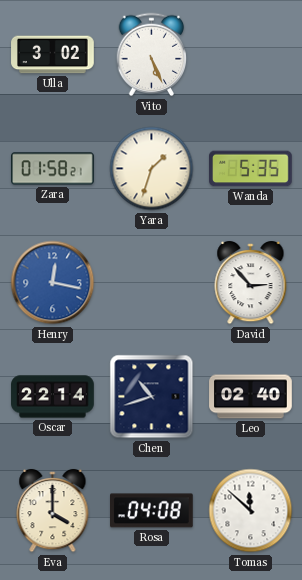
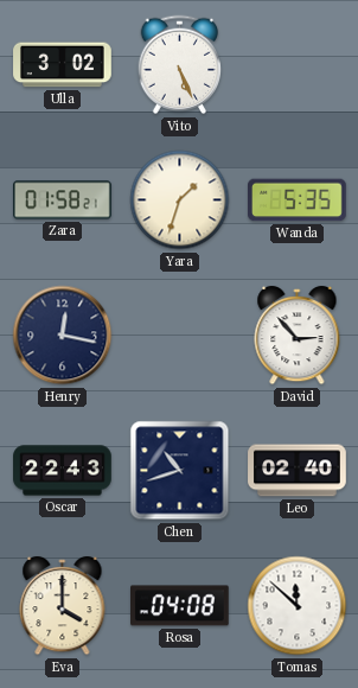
Henry dial: blue -> navy (63, 336)
Oscar: 22:14 -> 22:43 (63, 471)
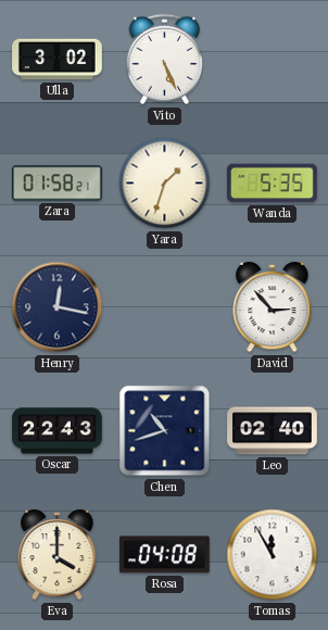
Tomas: 11:52 -> 11:55 (273, 555)
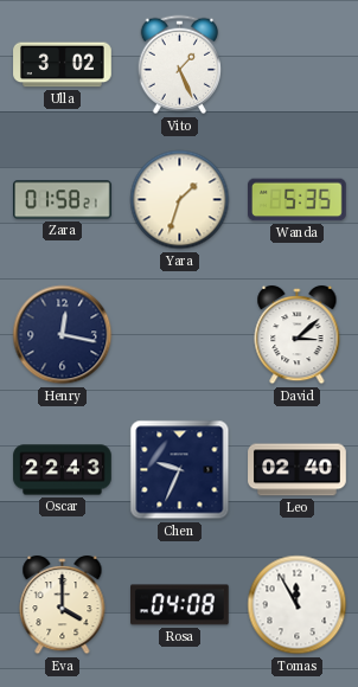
Vito: 5:26 -> 1:26 (180, 65)
David: 2:53 -> 3:08 (298, 335)
Chen: 10:42 -> 9:34 (180, 470)
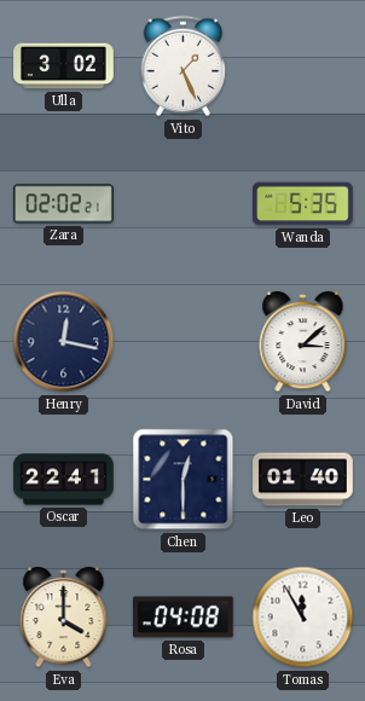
Zara: 01:58 -> 02:02 (64, 204)
Yara: 1:33 -> none (180, 200)
Oscar: 22:43 -> 22:41 (64, 480)
Chen: 9:34 -> 12:30 (184, 480)
Leo: 02:40 -> 01:40 (303, 480)
